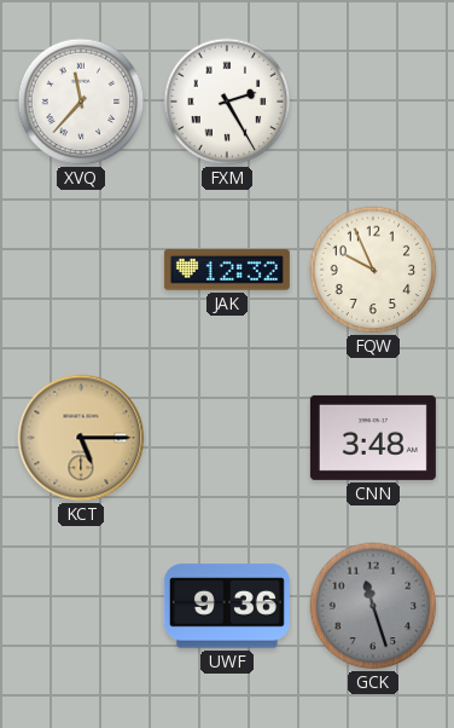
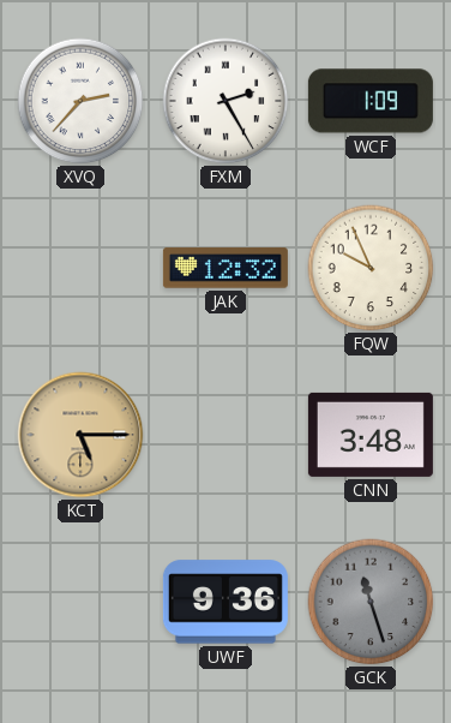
XVQ: 11:37 -> 2:37 (80, 101)
WCF: none -> 1:09 (371, 101)
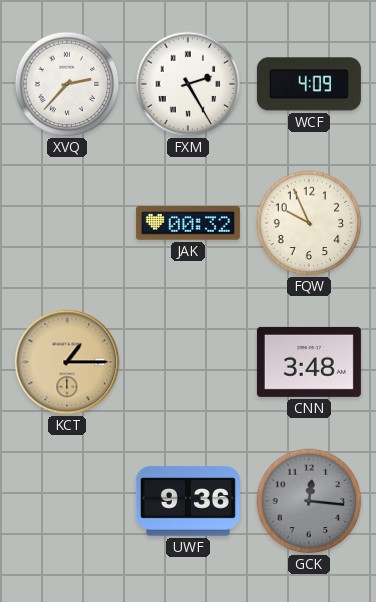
WCF: 1:09 -> 4:09 (309, 84)
JAK: 12:32 -> 00:32 (188, 223)
KCT: 5:15 -> 1:15 (67, 362)
GCK: 11:27 -> 12:16 (309, 501)
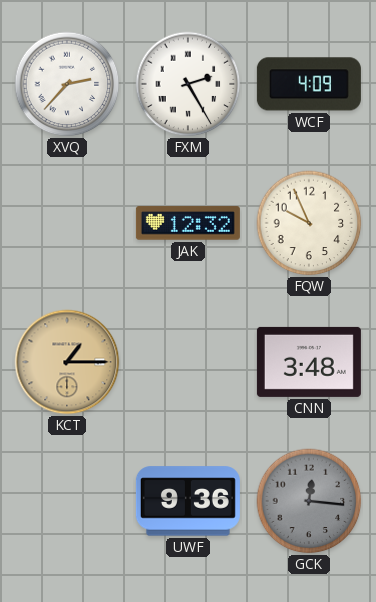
JAK: 00:32 -> 12:32 (188, 223)
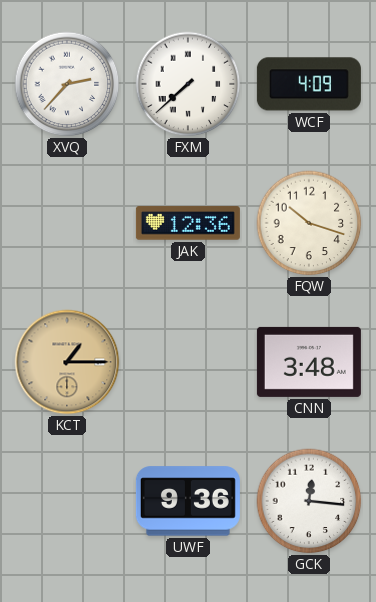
FXM: 2:25 -> 7:38 (188, 84)
JAK: 12:32 -> 12:36 (188, 223)
FQW: 9:56 -> 10:18 (309, 223)
GCK dial: grey -> white (309, 501)
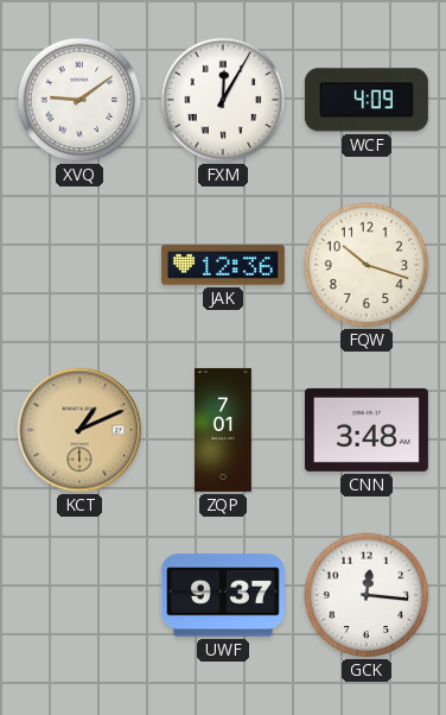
XVQ: 2:37 -> 9:09 (79, 100)
FXM: 7:38 -> 12:05 (223, 100)
KCT: 1:15 -> 1:11 (79, 430)
ZQP: none -> 7:01 (224, 430)
UWF: 9:36 -> 9:37 (223, 595)
